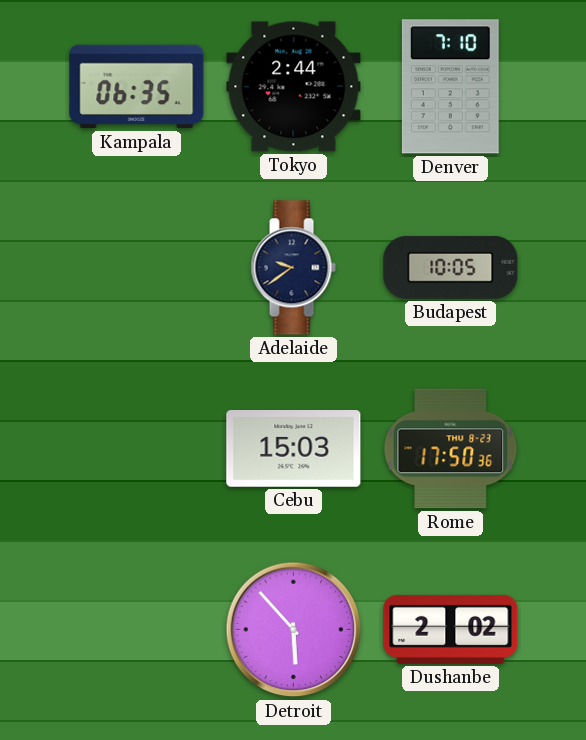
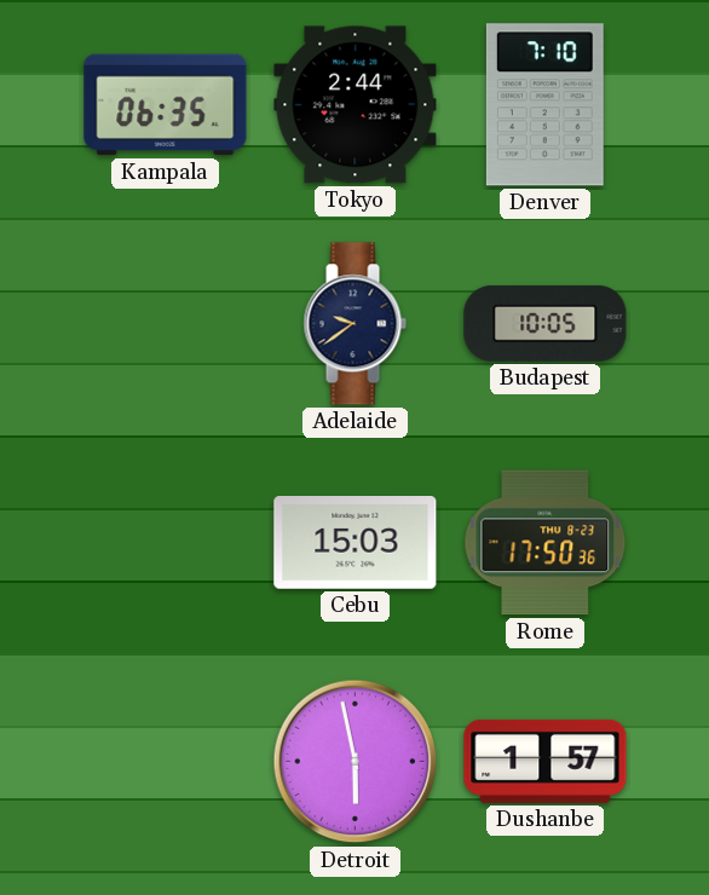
Detroit: 5:53 -> 5:58 (356, 762)
Dushanbe: 2:02 -> 1:57 (546, 761)
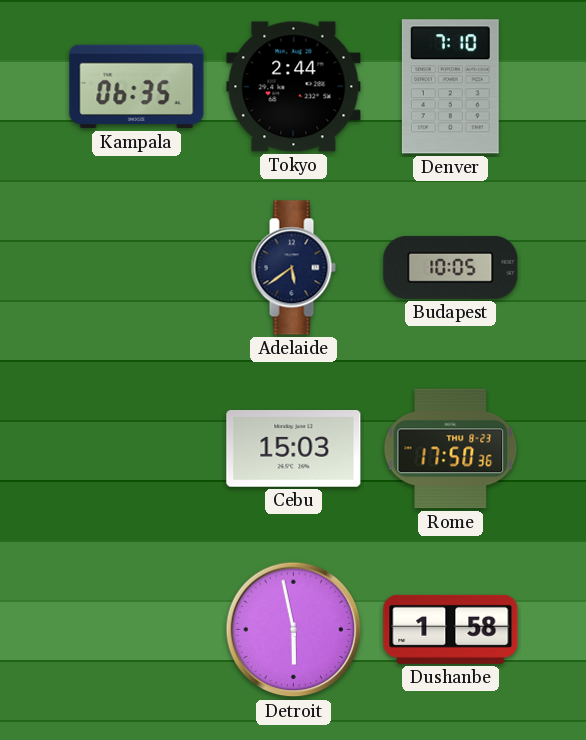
Adelaide: 9:39 -> 5:39 (293, 268)
Dushanbe: 1:57 -> 1:58 (451, 629)
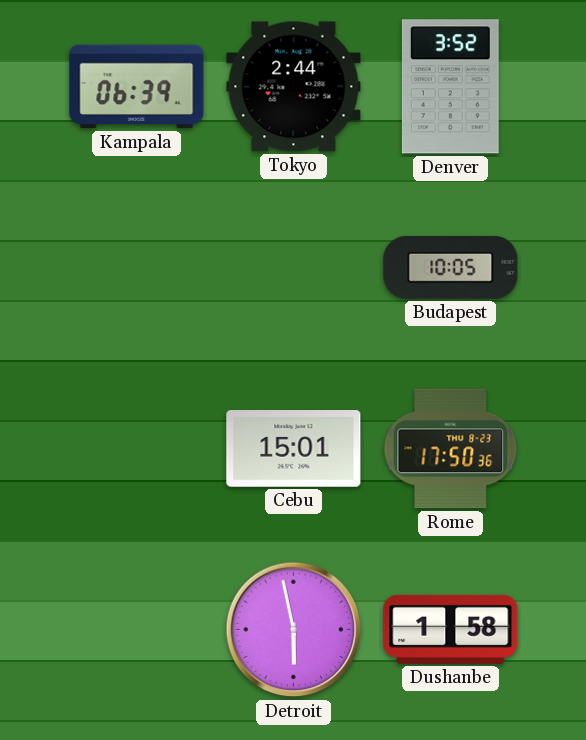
Kampala: 06:35 -> 06:39 (137, 87)
Denver: 7:10 -> 3:52 (450, 87)
Adelaide: 5:39 -> none (293, 268)
Cebu: 15:03 -> 15:01 (294, 449)
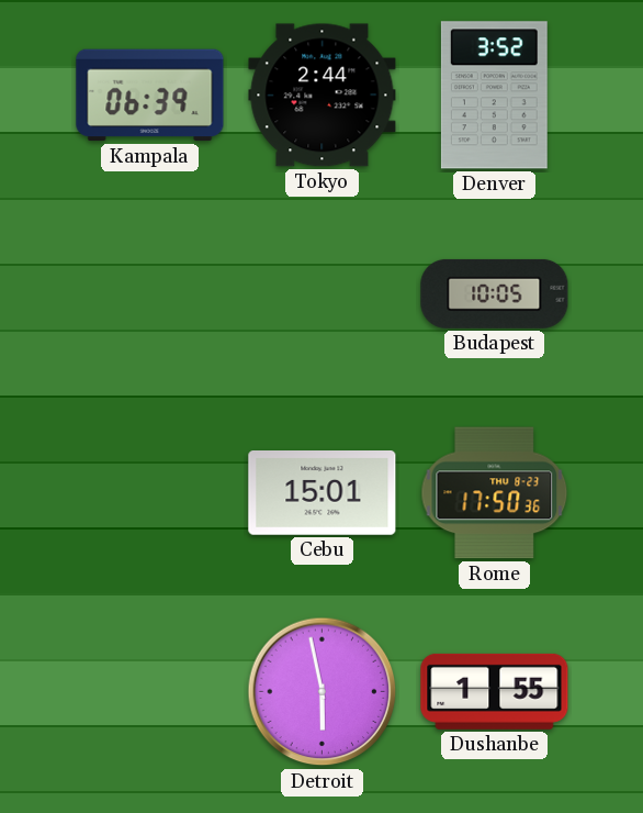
Dushanbe: 1:58 -> 1:55 (495, 691)
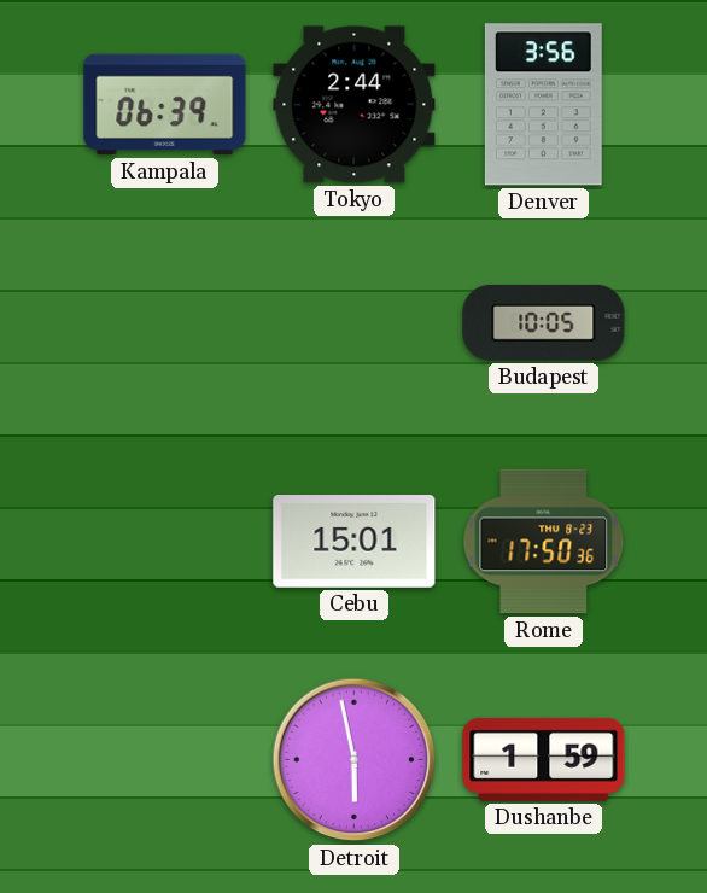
Denver: 3:52 -> 3:56 (543, 105)
Dushanbe: 1:55 -> 1:59 (544, 759)
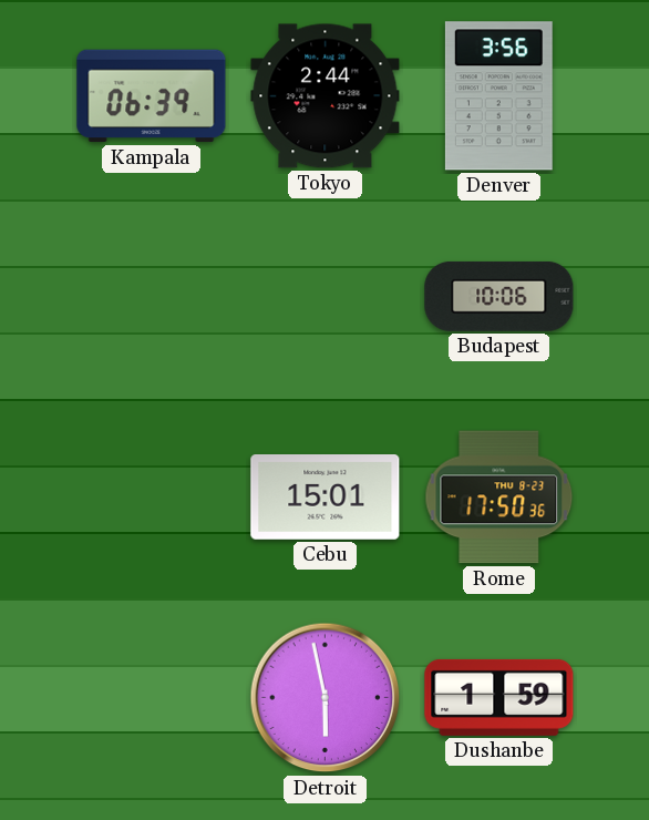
Budapest: 10:05 -> 10:06 (499, 296)
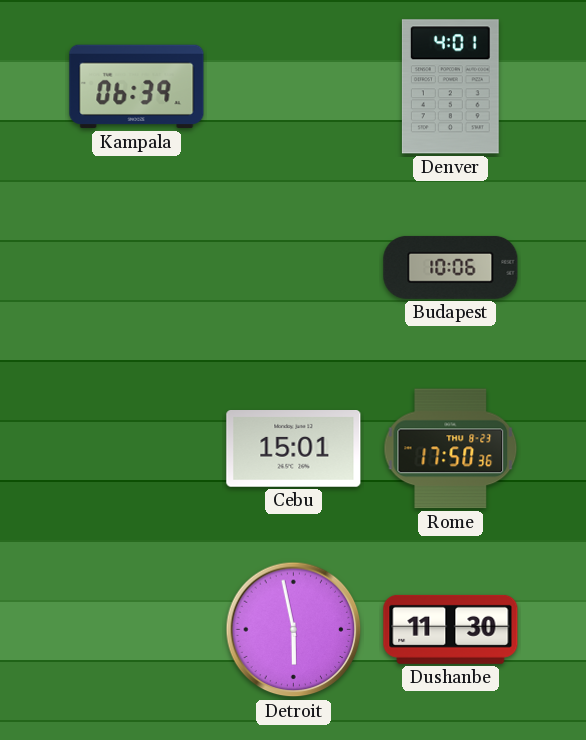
Tokyo: 2:44 -> none (326, 96)
Denver: 3:56 -> 4:01 (450, 87)
Dushanbe: 1:59 -> 11:30 (451, 629)
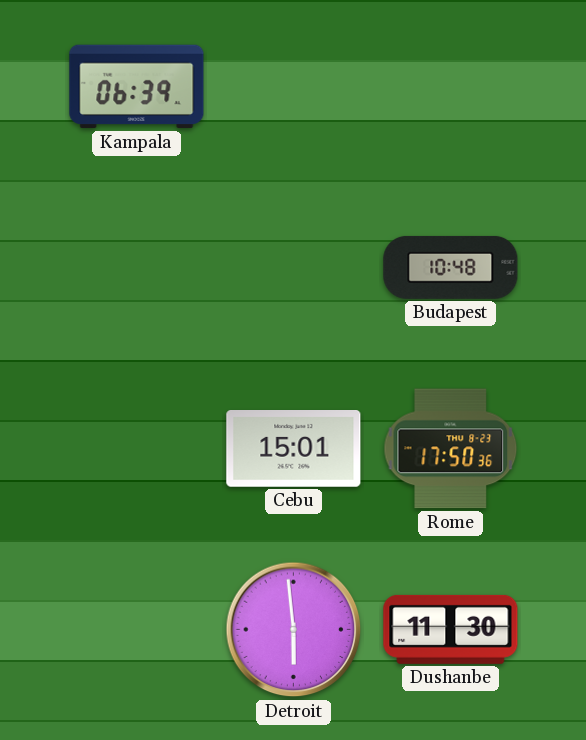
Denver: 4:01 -> none (450, 87)
Budapest: 10:06 -> 10:48 (451, 267)
Detroit: 5:58 -> 5:59 (294, 630)
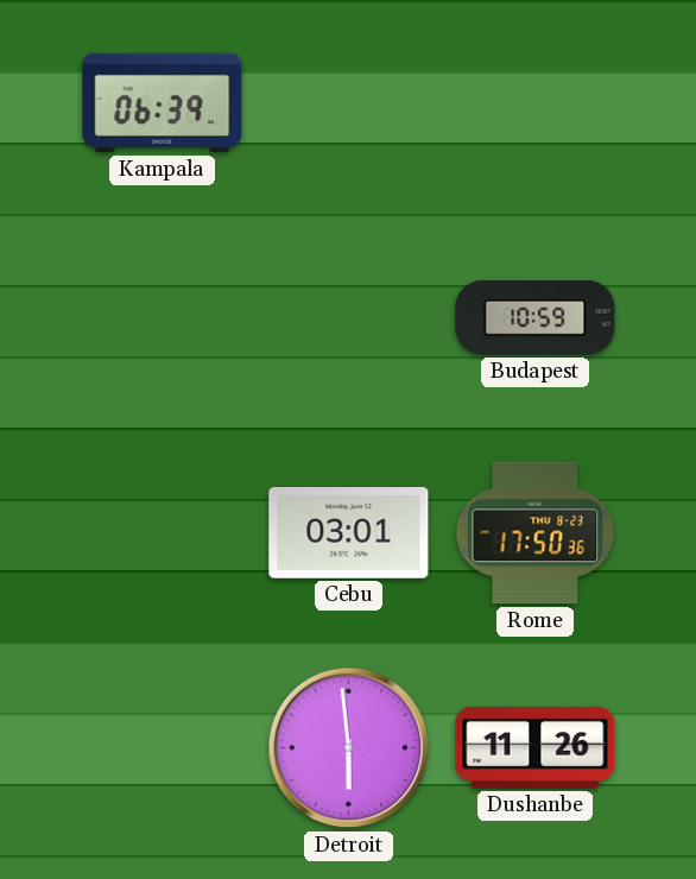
Budapest: 10:48 -> 10:59 (536, 317)
Cebu: 15:01 -> 03:01 (349, 533)
Dushanbe: 11:30 -> 11:26 (536, 747)
